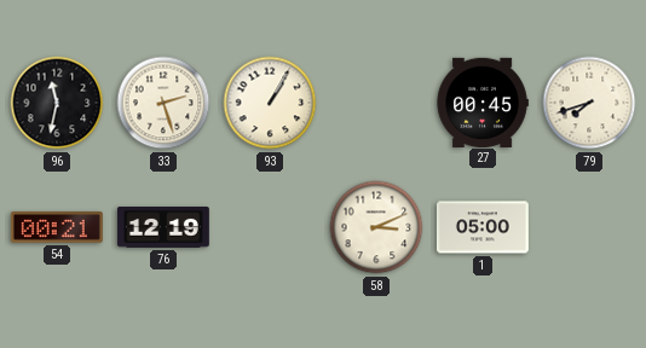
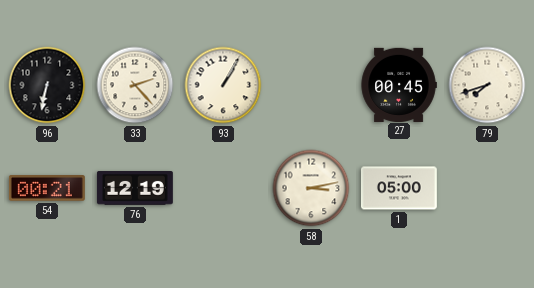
96: 11:32 -> 6:32 (47, 85)
33: 2:27 -> 2:23 (135, 85)
58: 3:11 -> 3:13 (311, 188)
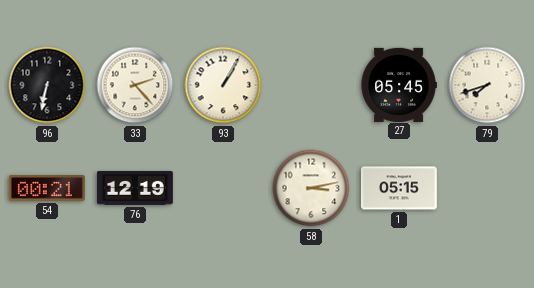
27: 00:45 -> 05:45 (399, 84)
1: 05:00 -> 05:15 (399, 188)
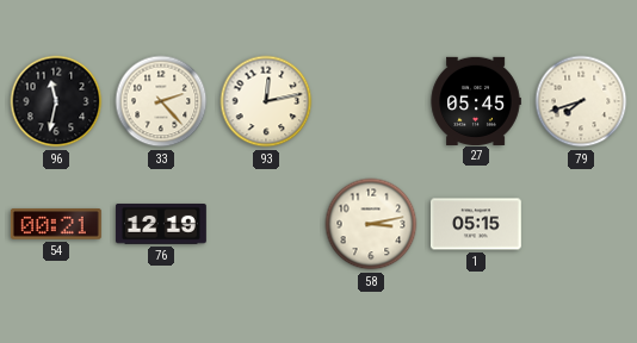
96: 6:32 -> 11:32 (56, 101)
93: 1:05 -> 12:13 (266, 101)
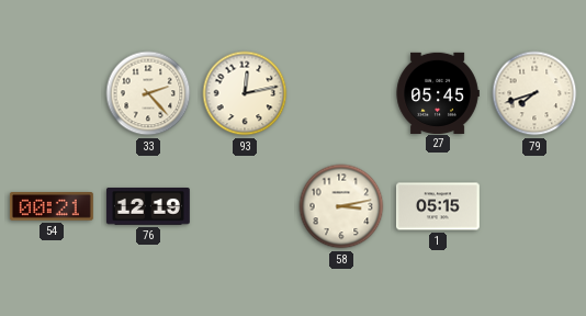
96: 11:32 -> none (56, 101)
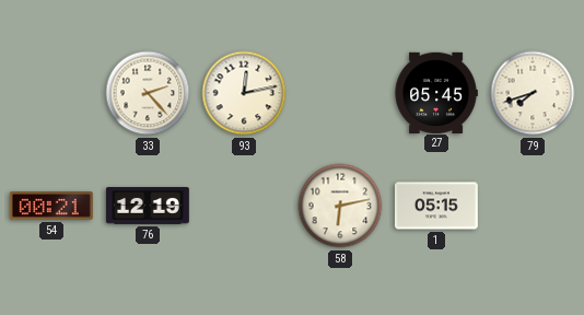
58: 3:13 -> 6:13 (340, 206)
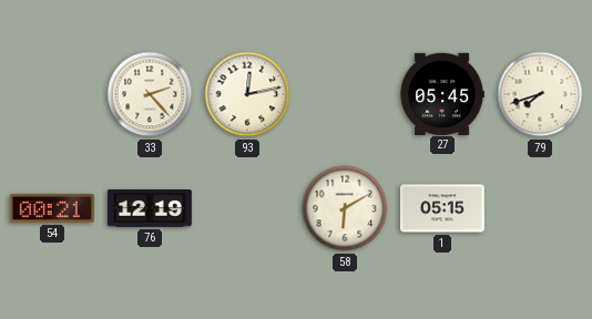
58: 6:13 -> 6:10 (345, 208)
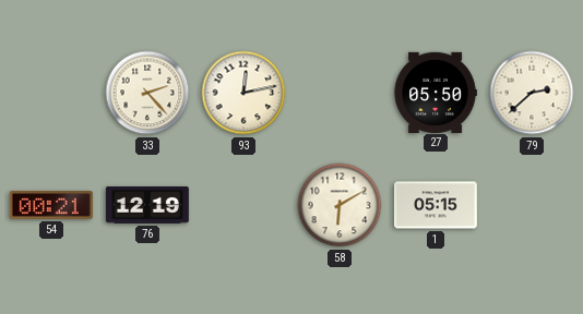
27: 05:45 -> 05:50 (436, 92)
79: 7:42 -> 2:38 (532, 93)
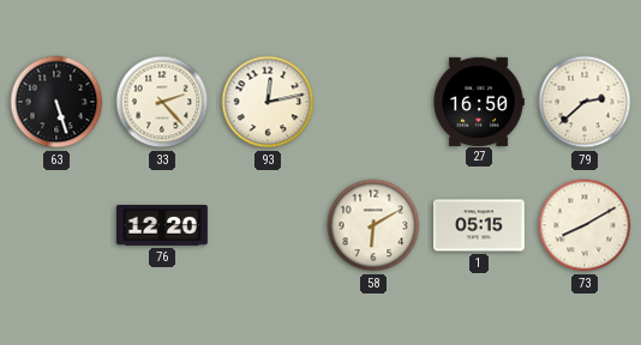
63: none -> 5:27 (56, 102)
27: 05:50 -> 16:50 (479, 101)
54: 00:21 -> none (51, 206)
76: 12:19 -> 12:20 (162, 226)
73: none -> 8:10 (585, 225)
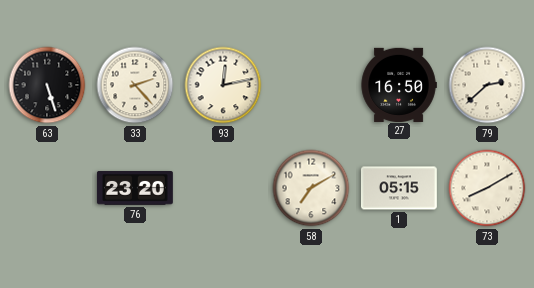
76: 12:20 -> 23:20 (135, 189)
58: 6:10 -> 7:10 (311, 188)
